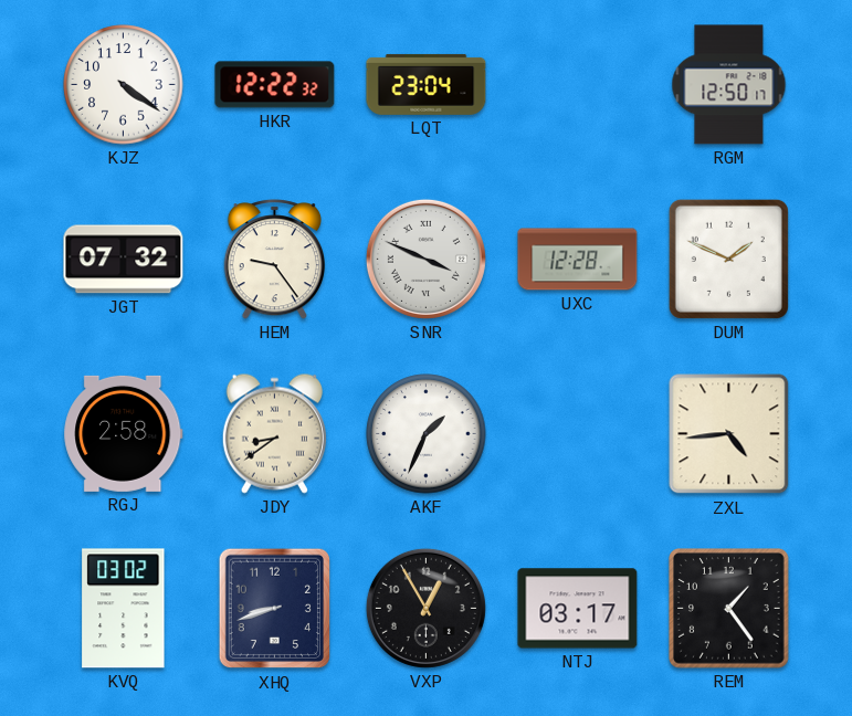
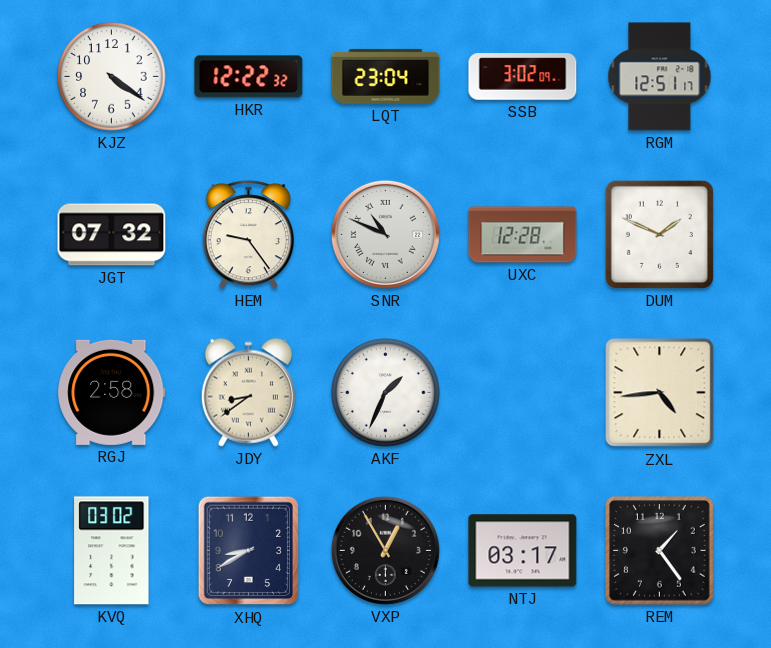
SSB: none -> 3:02 (523, 77)
RGM: 12:50 -> 12:51 (660, 77)
SNR: 3:49 -> 10:49 (385, 234)
XHQ: 8:42 -> 8:40 (248, 551)
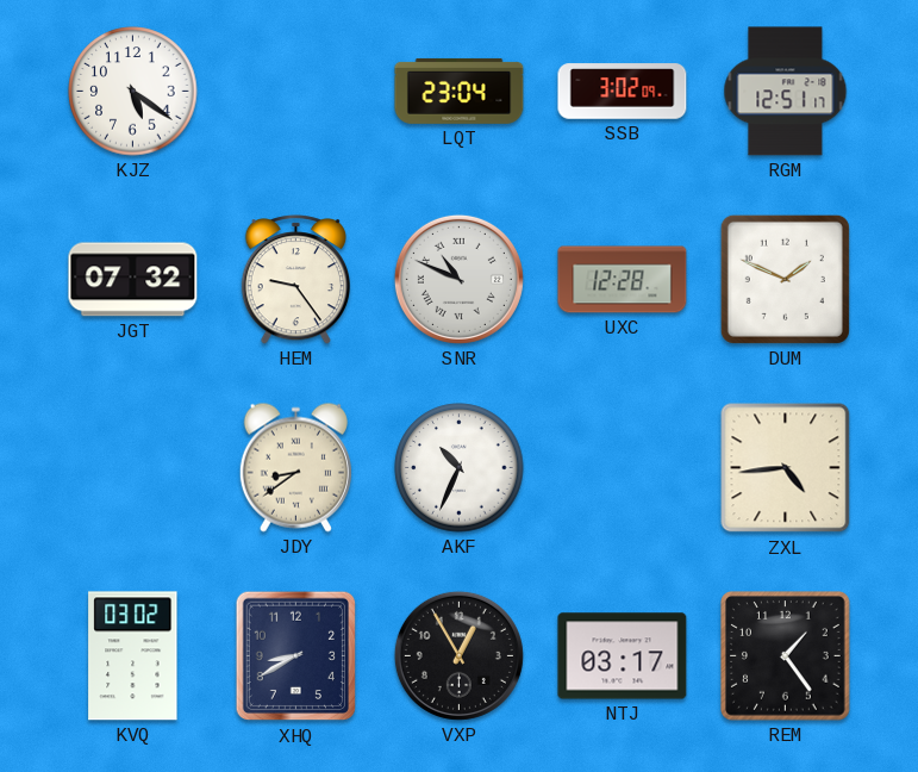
KJZ: 4:21 -> 5:21 (133, 92)
HKR: 12:22 -> none (249, 77)
RGJ: 2:58 -> none (112, 392)
AKF: 1:34 -> 10:34 (460, 468)
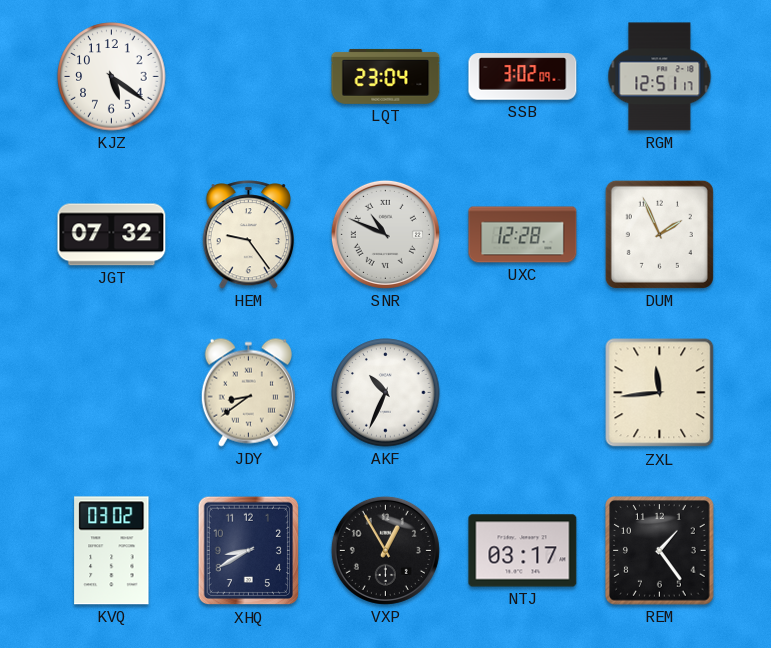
DUM: 1:49 -> 1:56 (659, 234)
ZXL: 4:44 -> 11:44 (660, 393)
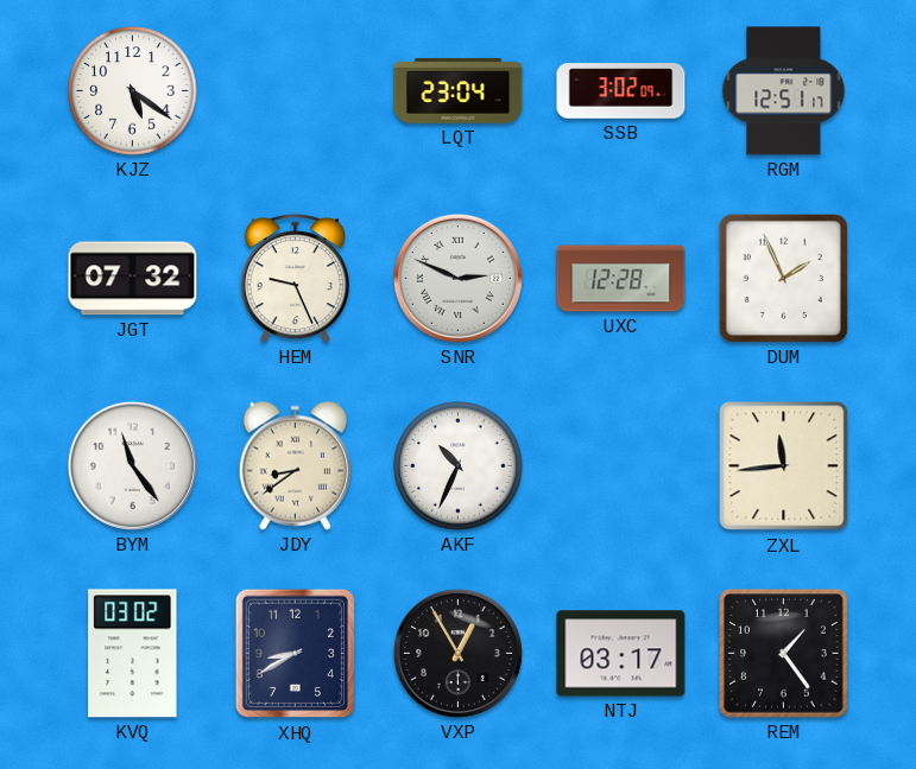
HEM: 9:24 -> 9:26 (295, 279)
SNR: 10:49 -> 2:49 (457, 278)
BYM: none -> 11:24 (132, 465)
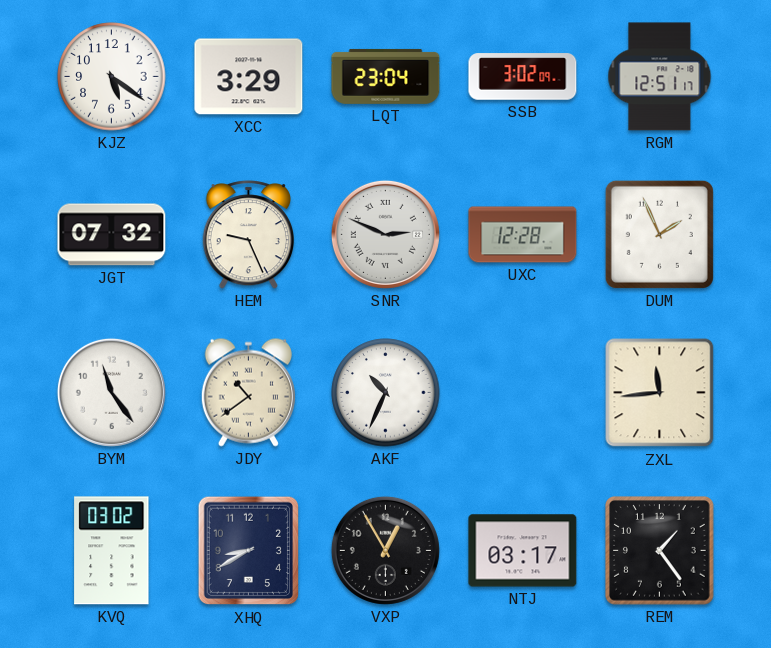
XCC: none -> 3:29 (249, 77)
JDY: 8:39 -> 10:39 (248, 392)
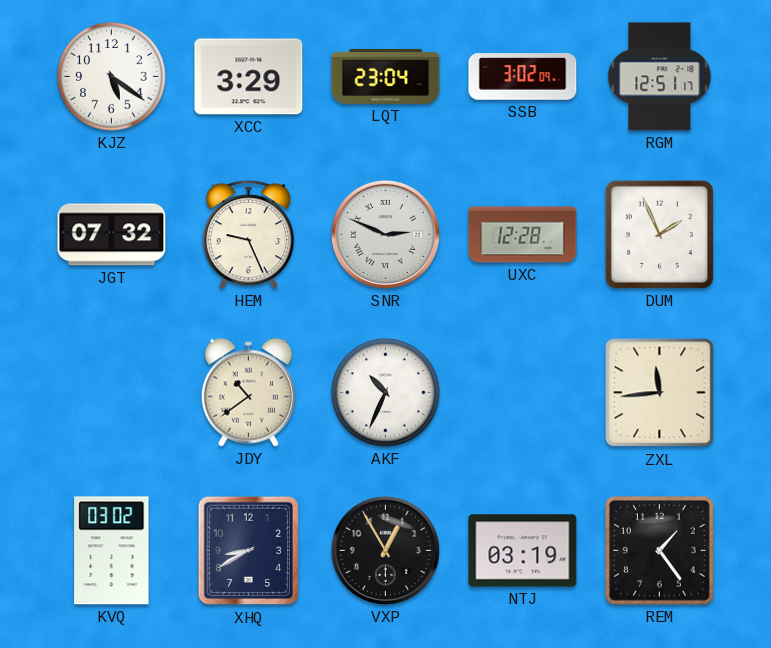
BYM: 11:24 -> none (111, 392)
NTJ: 03:17 -> 03:19 (523, 551)
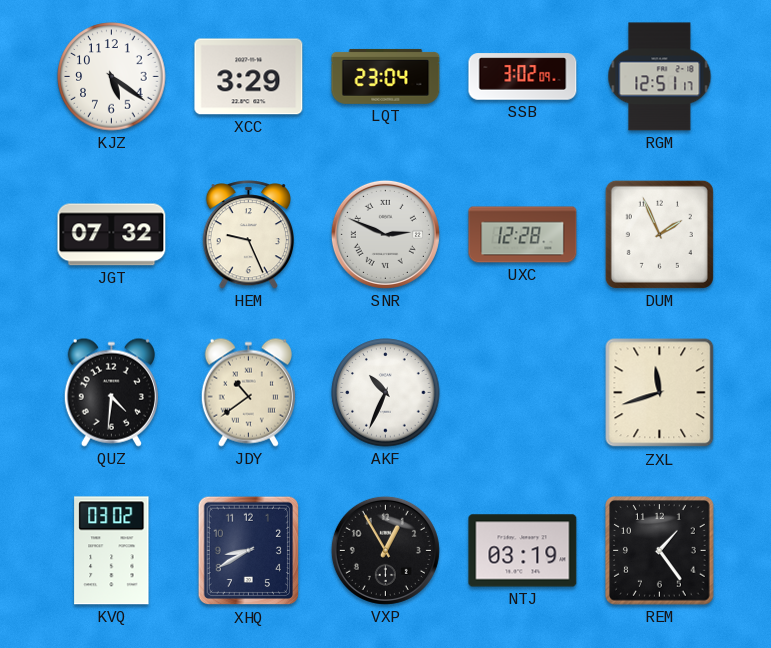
QUZ: none -> 4:31 (111, 392)
ZXL: 11:44 -> 11:42 (660, 393)
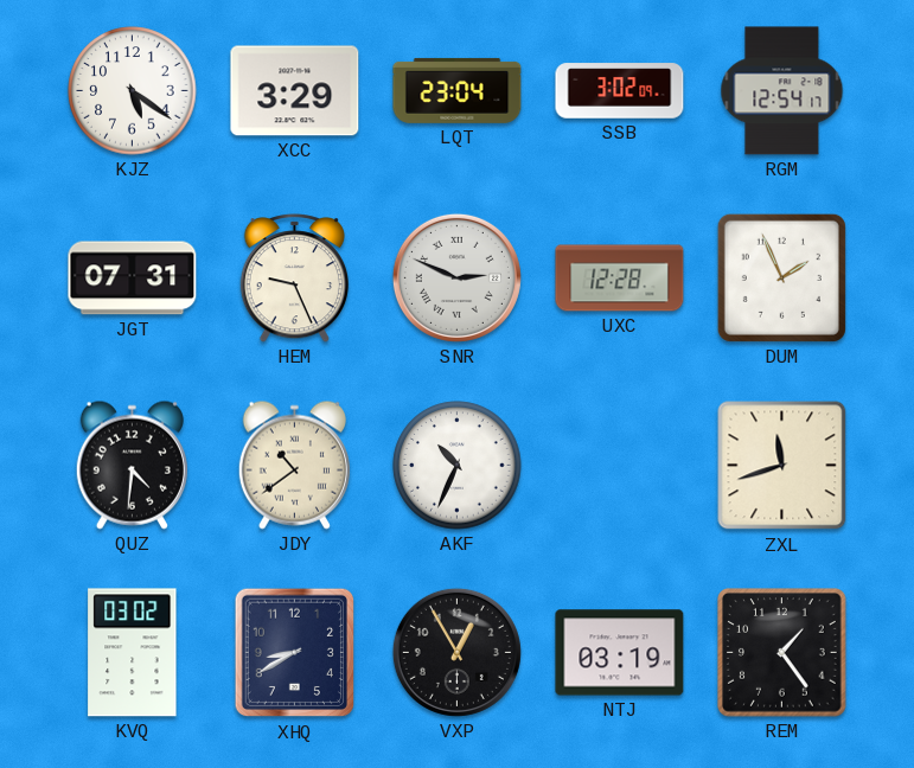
RGM: 12:51 -> 12:54 (782, 91)
JGT: 07:32 -> 07:31 (133, 279)
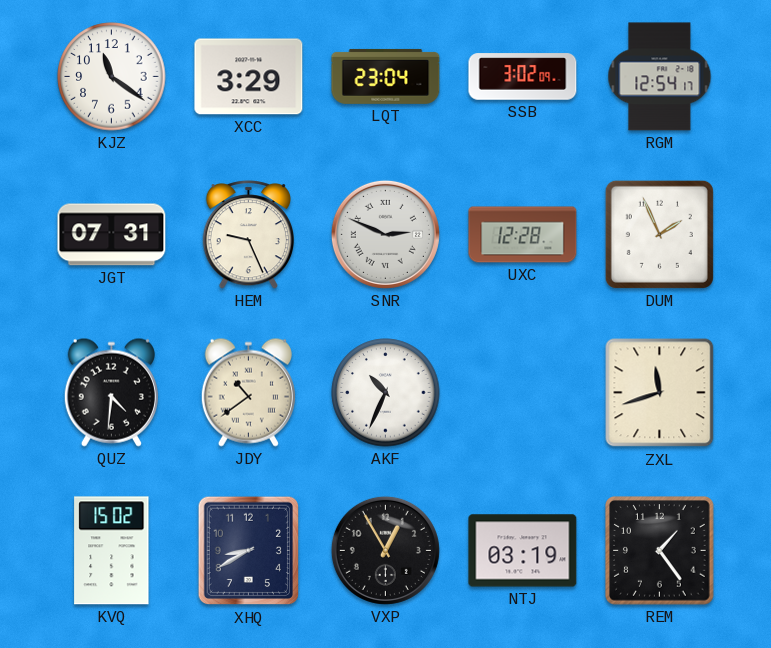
KJZ: 5:21 -> 11:21 (112, 77)
KVQ: 03:02 -> 15:02 (112, 551)
